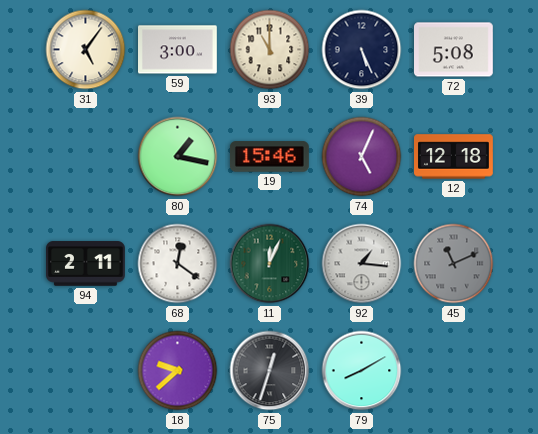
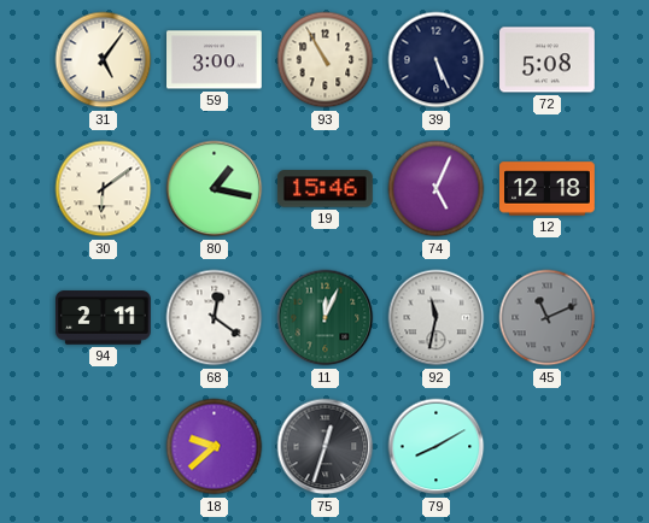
93: 11:00 -> 10:55 (326, 60)
30: none -> 6:09 (104, 189)
92: 1:16 -> 11:32 (437, 318)
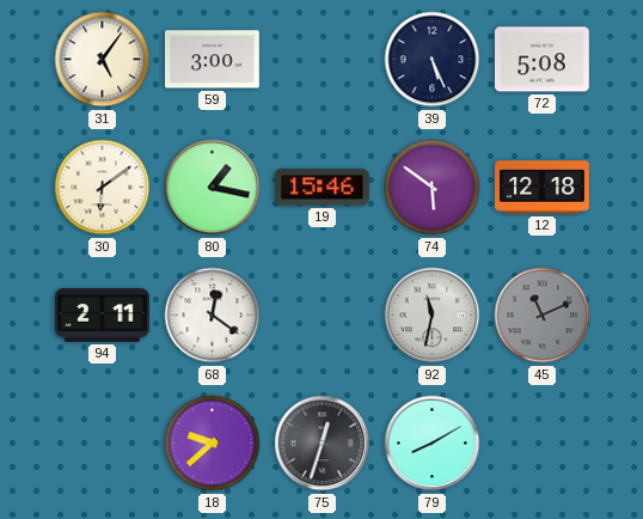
93: 10:55 -> none (326, 60)
74: 5:04 -> 5:51 (433, 188)
11: 12:04 -> none (326, 318)
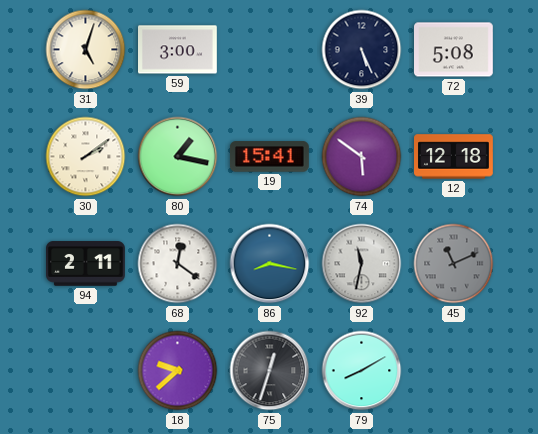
31: 5:06 -> 5:03 (86, 50)
30: 6:09 -> 2:09 (86, 157)
19: 15:46 -> 15:41 (269, 157)
86: none -> 8:17 (270, 264)
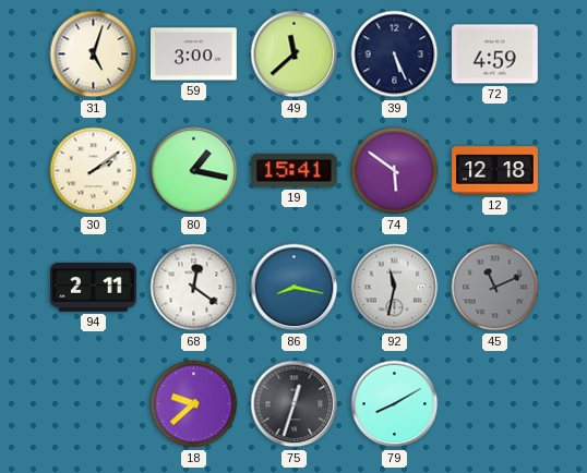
49: none -> 11:38 (295, 54)
72: 5:08 -> 4:59 (495, 54)
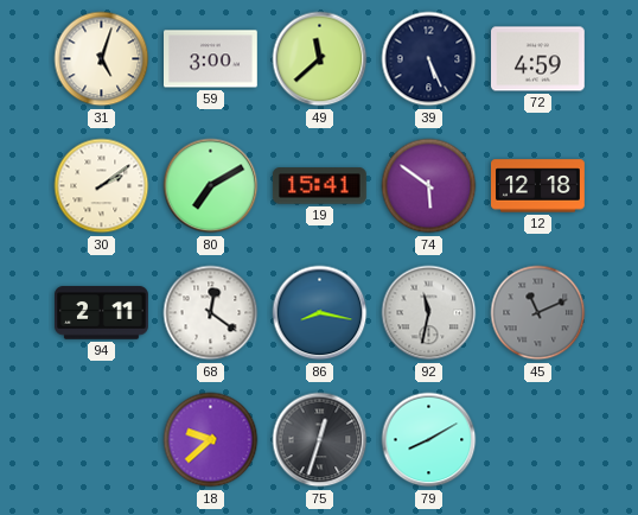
80: 1:17 -> 7:10 (211, 186)
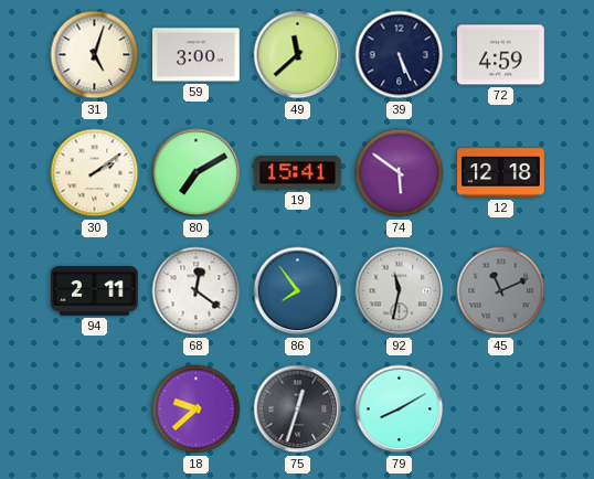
86: 8:17 -> 7:54 (298, 291)
